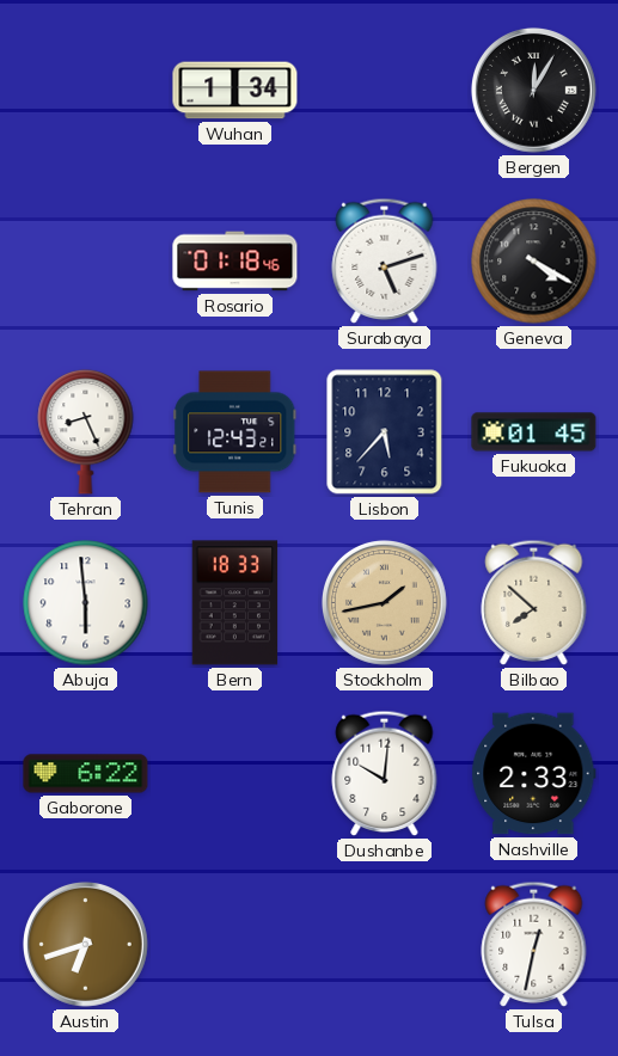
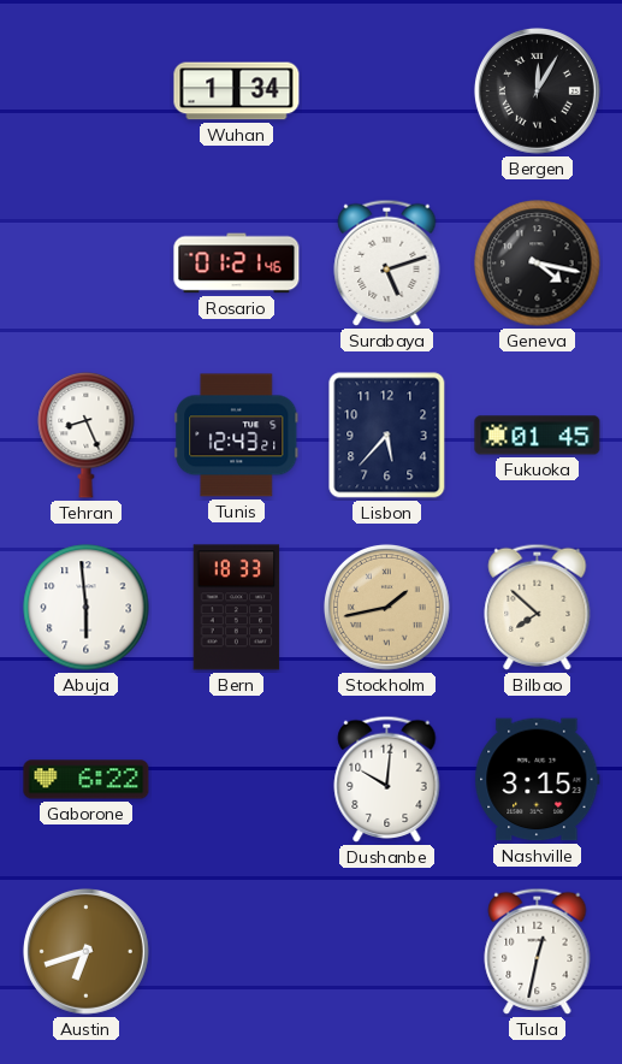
Rosario: 01:18 -> 01:21 (237, 264)
Geneva: 4:20 -> 4:17 (538, 264)
Nashville: 2:33 -> 3:15 (538, 780)
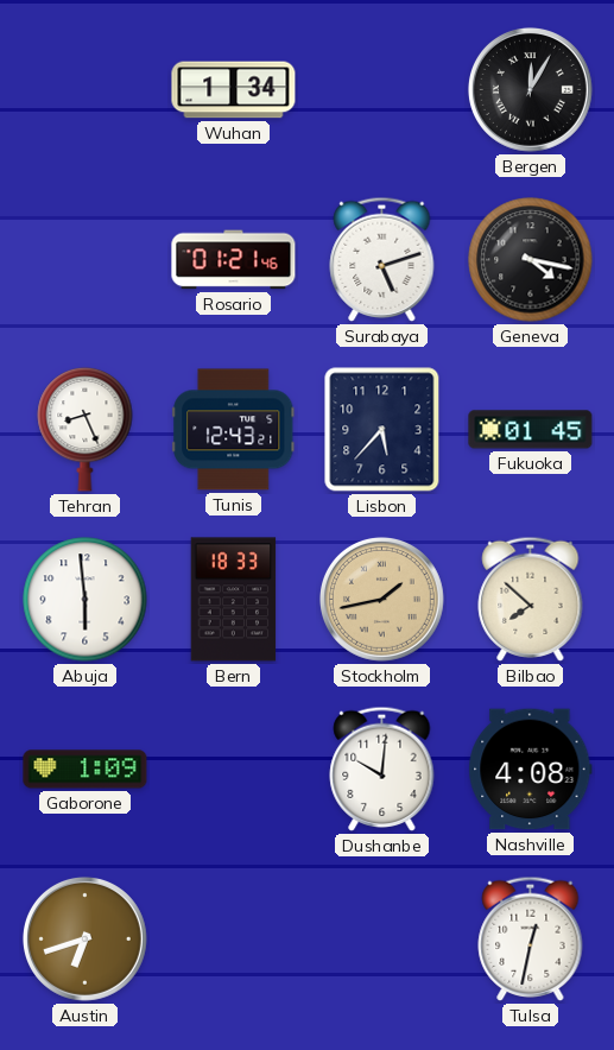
Gaborone: 6:22 -> 1:09 (86, 770)
Nashville: 3:15 -> 4:08 (531, 770)
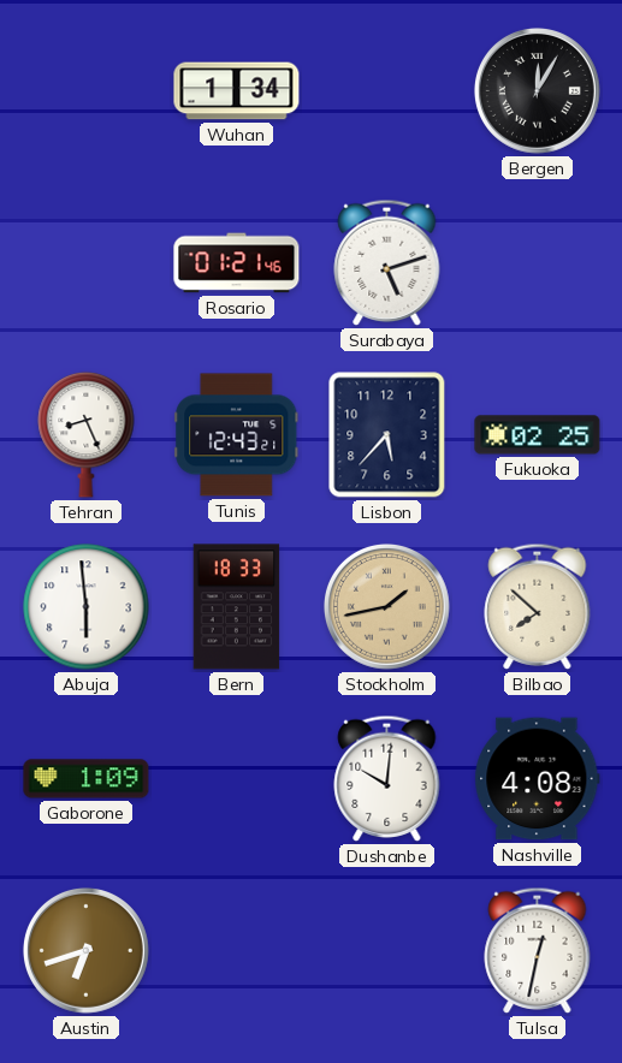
Geneva: 4:17 -> none (531, 260)
Fukuoka: 01:45 -> 02:25 (538, 435)
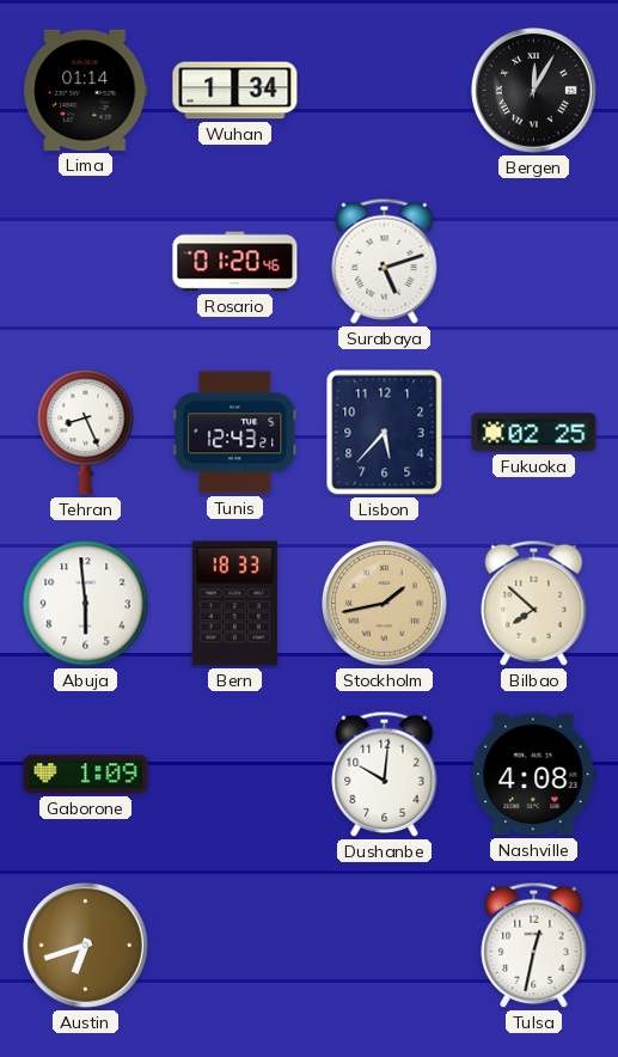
Lima: none -> 01:14 (86, 90)
Rosario: 01:21 -> 01:20 (235, 262)
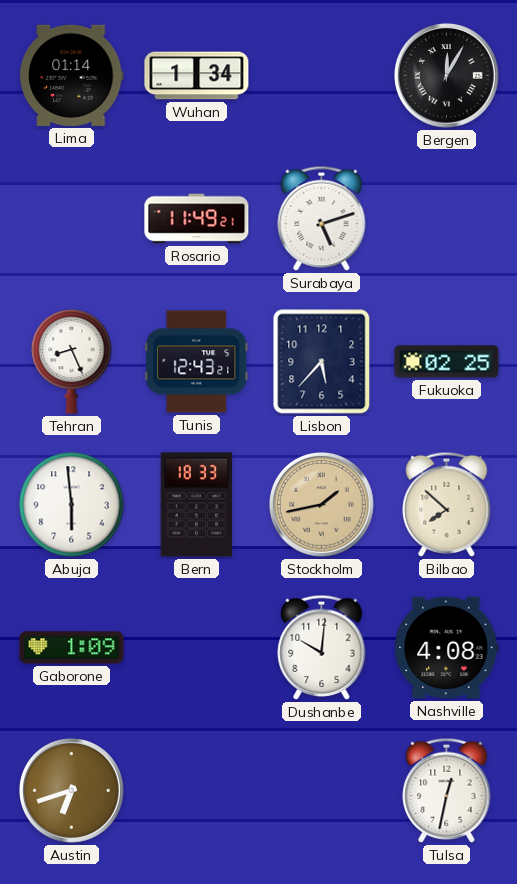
Rosario: 01:20 -> 11:49 (197, 219)
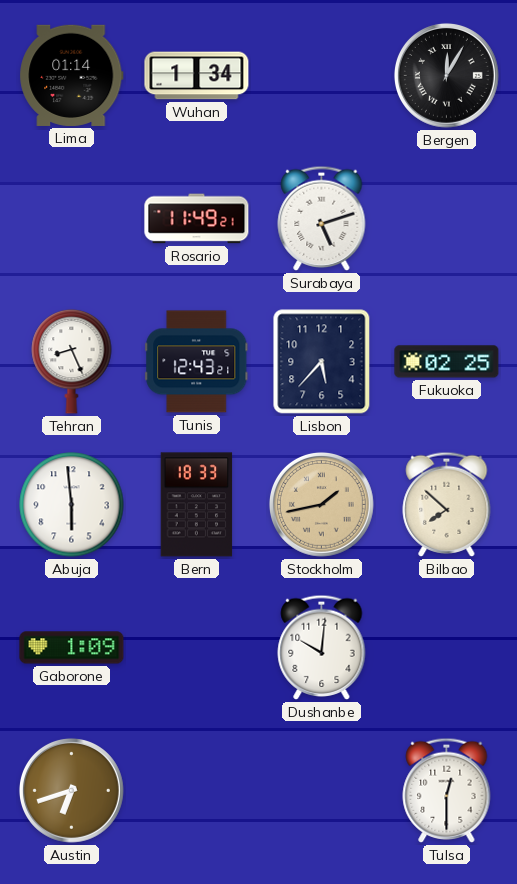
Nashville: 4:08 -> none (447, 648)
Tulsa: 12:32 -> 12:30 (447, 790)
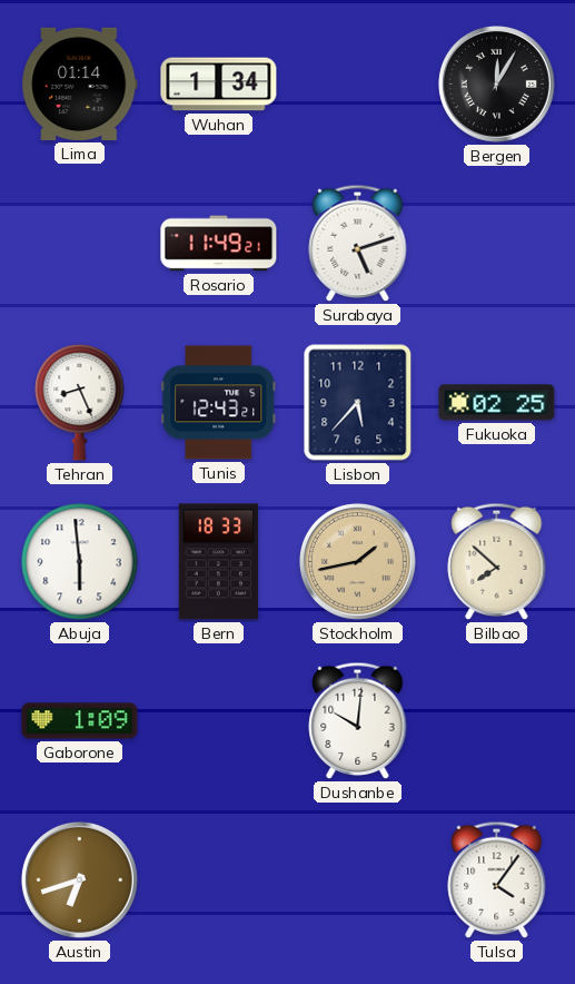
Tulsa: 12:30 -> 4:06 (497, 879)
